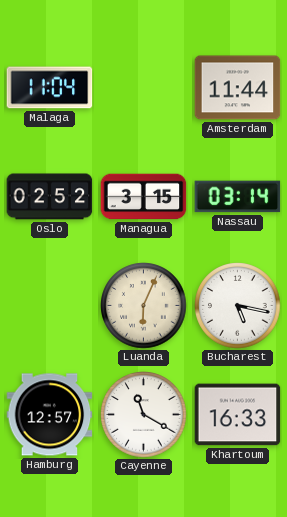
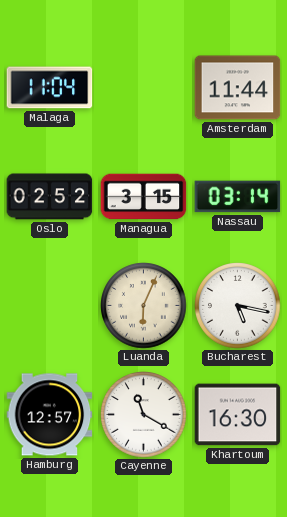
Khartoum: 16:33 -> 16:30 (238, 415)
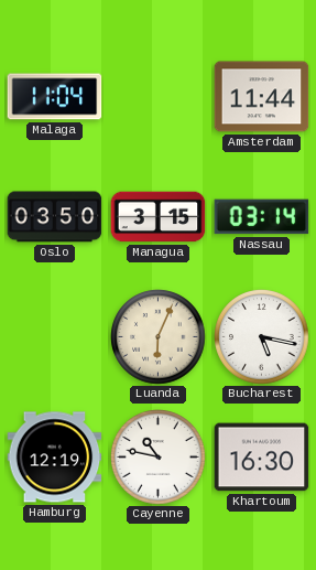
Oslo: 02:52 -> 03:50 (55, 217)
Hamburg: 12:57 -> 12:19 (55, 458)
Cayenne: 11:20 -> 10:47 (159, 458)
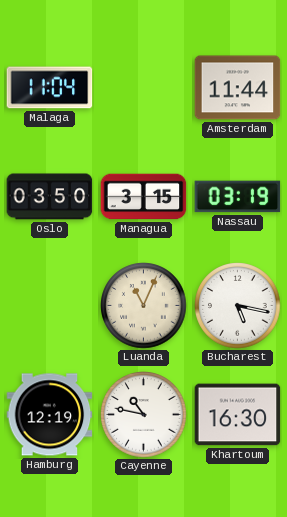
Nassau: 03:14 -> 03:19 (238, 197)
Luanda: 6:04 -> 11:04 (144, 306)
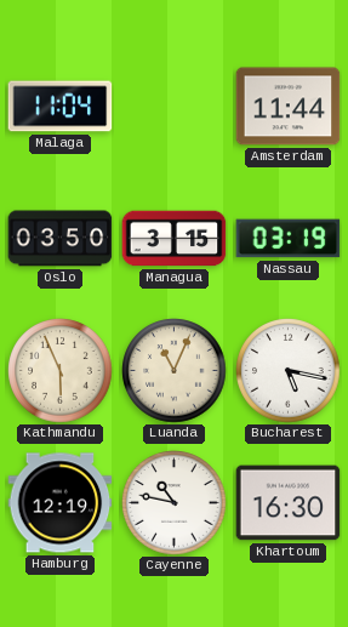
Kathmandu: none -> 5:56 (61, 371)
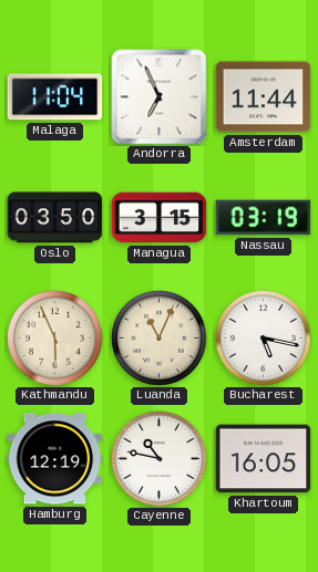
Andorra: none -> 6:56 (160, 97)
Khartoum: 16:30 -> 16:05 (264, 459)
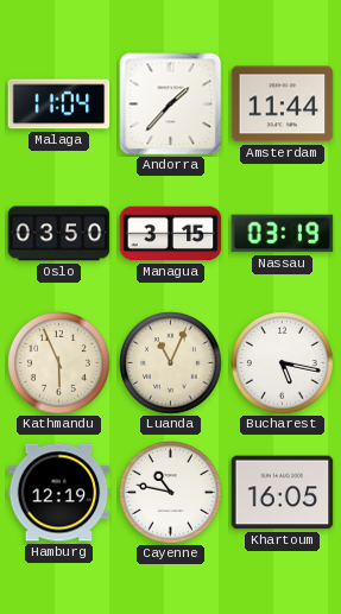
Andorra: 6:56 -> 1:37 (171, 105)
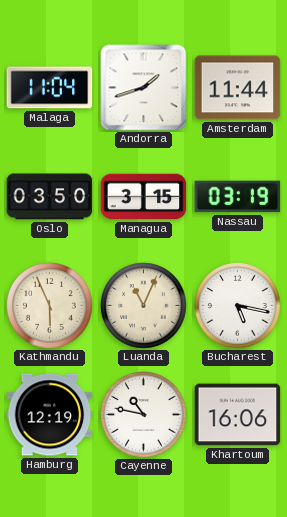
Andorra: 1:37 -> 1:42 (144, 88)
Khartoum: 16:05 -> 16:06 (238, 415)
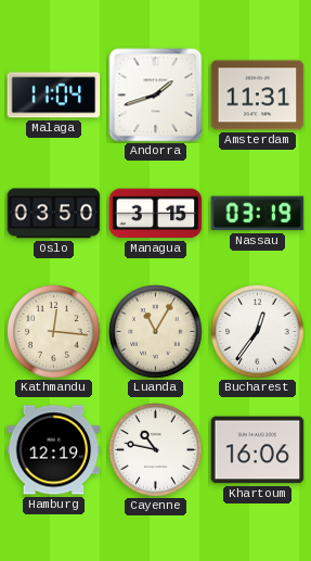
Amsterdam: 11:44 -> 11:31 (258, 95)
Kathmandu: 5:56 -> 12:16 (54, 332)
Luanda: 11:04 -> 11:05 (156, 332)
Bucharest: 5:17 -> 12:36 (258, 332)
